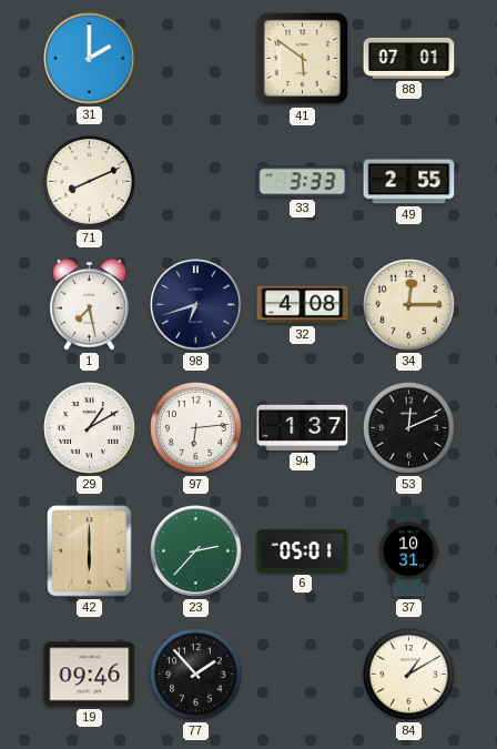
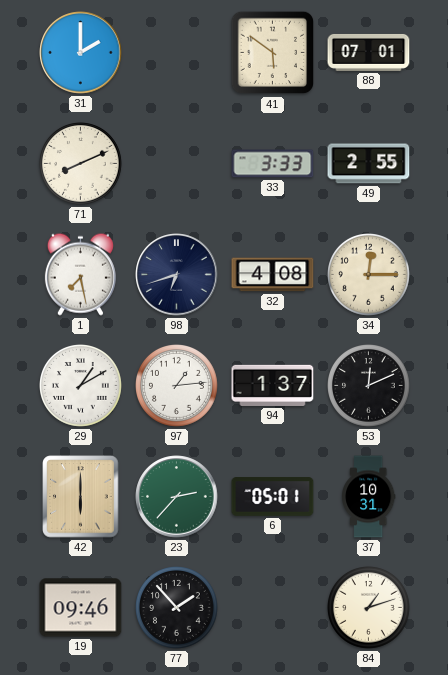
97: 6:14 -> 1:14 (177, 386)
84: 1:10 -> 1:12 (369, 608)
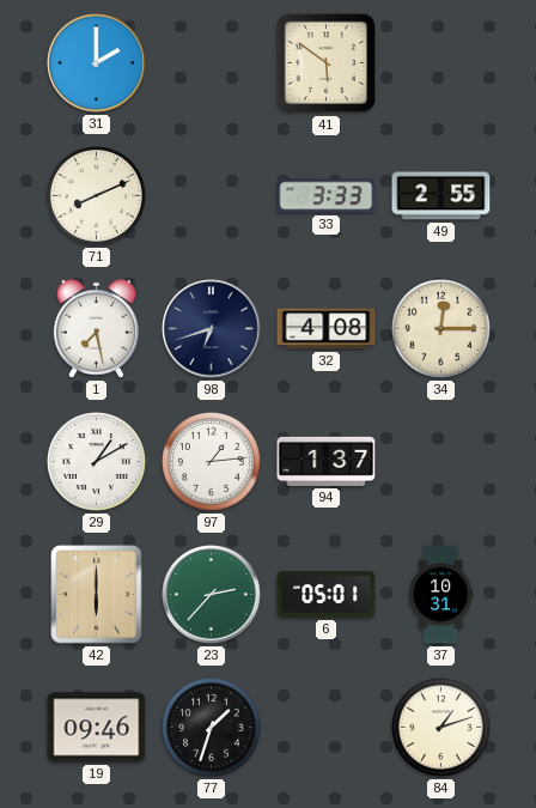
88: 07:01 -> none (369, 52)
53: 12:11 -> none (369, 386)
77: 1:53 -> 1:33 (212, 728)
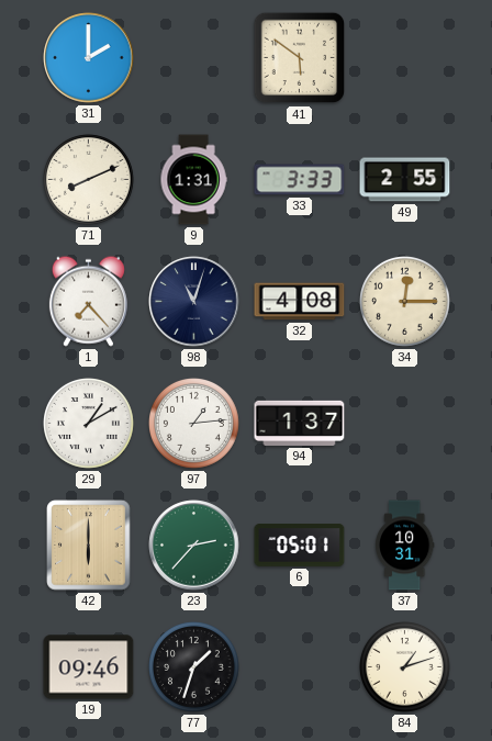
9: none -> 1:31 (193, 180)
1: 7:28 -> 7:23 (88, 301)
98: 6:42 -> 11:03 (194, 302)
